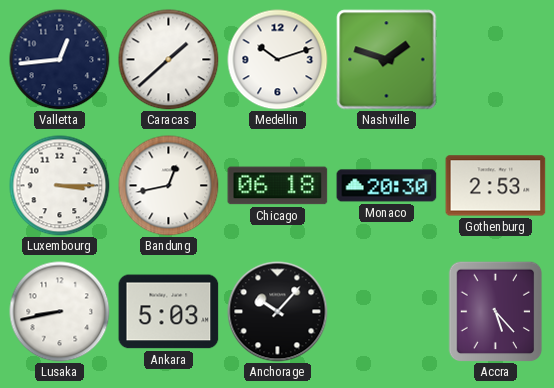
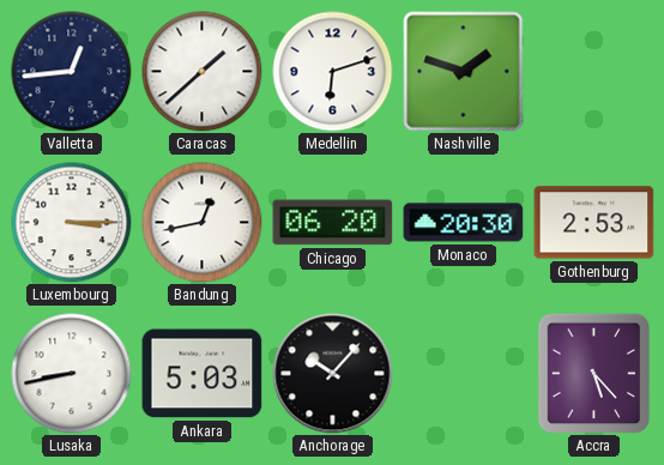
Medellin: 10:12 -> 6:12 (333, 72)
Chicago: 06:18 -> 06:20 (333, 223)
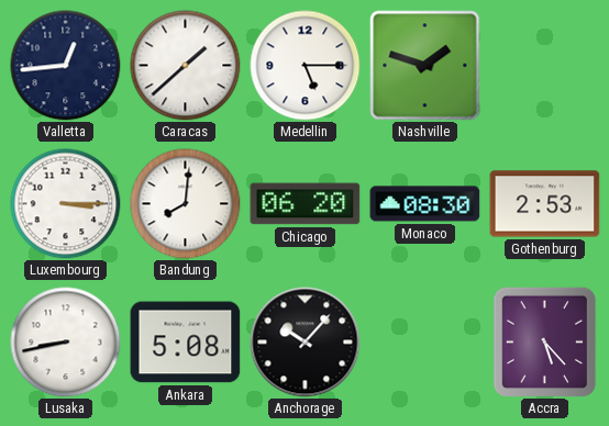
Medellin: 6:12 -> 5:15 (306, 66)
Bandung: 12:43 -> 8:01 (186, 204)
Monaco: 20:30 -> 08:30 (425, 204)
Ankara: 5:03 -> 5:08 (186, 343)
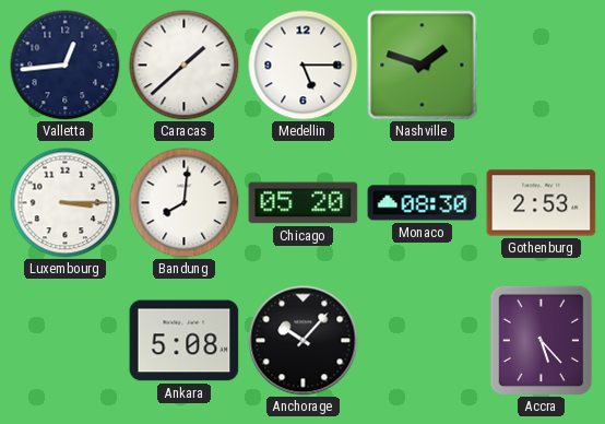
Chicago: 06:20 -> 05:20 (304, 203)
Lusaka: 8:43 -> none (66, 343)
